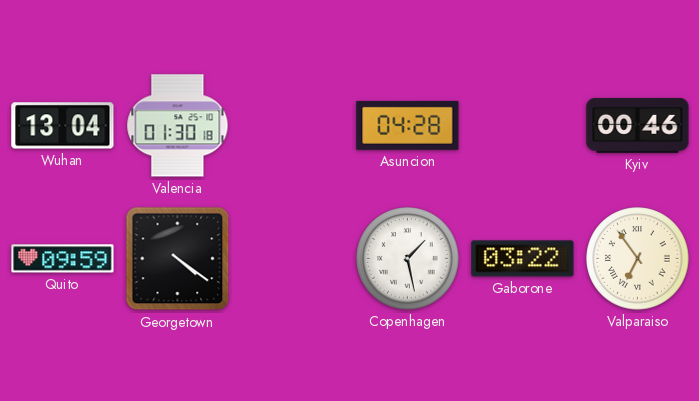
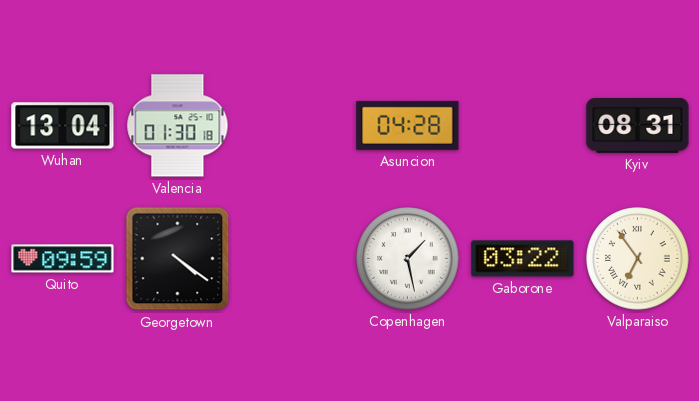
Kyiv: 00:46 -> 08:31 (638, 125)
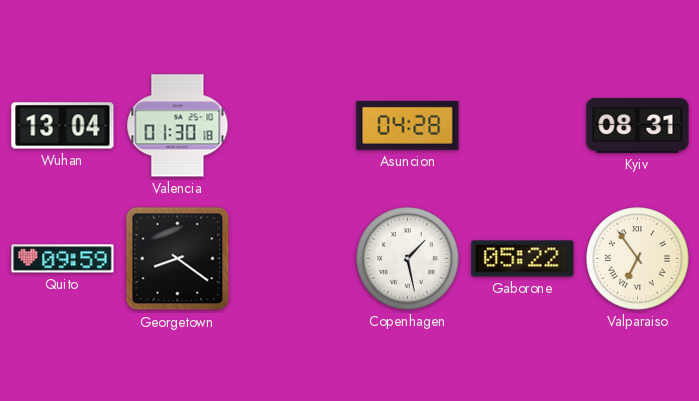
Georgetown: 4:21 -> 8:21 (178, 259)
Gaborone: 03:22 -> 05:22 (523, 259)
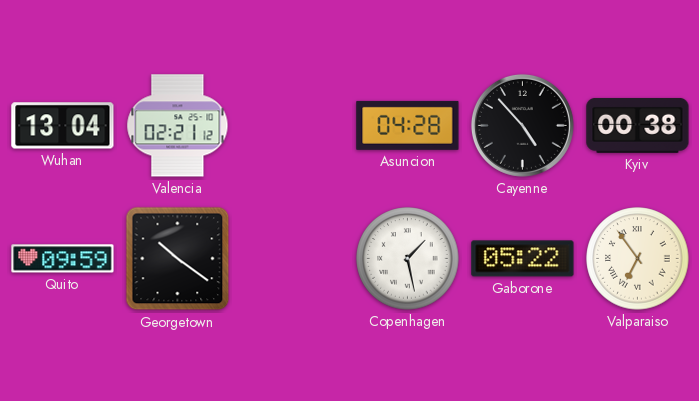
Valencia: 01:30 -> 02:21 (178, 126)
Cayenne: none -> 4:53 (522, 125)
Kyiv: 08:31 -> 00:38 (638, 125)
Georgetown: 8:21 -> 10:21 (178, 259)
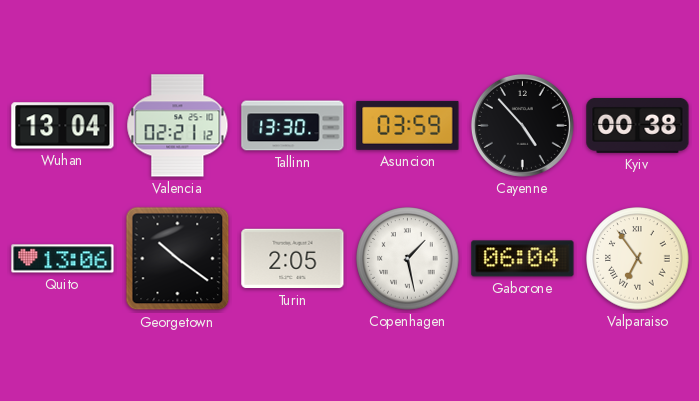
Tallinn: none -> 13:30 (293, 126)
Asuncion: 04:28 -> 03:59 (408, 125)
Quito: 09:59 -> 13:06 (63, 259)
Turin: none -> 2:05 (293, 259)
Gaborone: 05:22 -> 06:04 (523, 259)
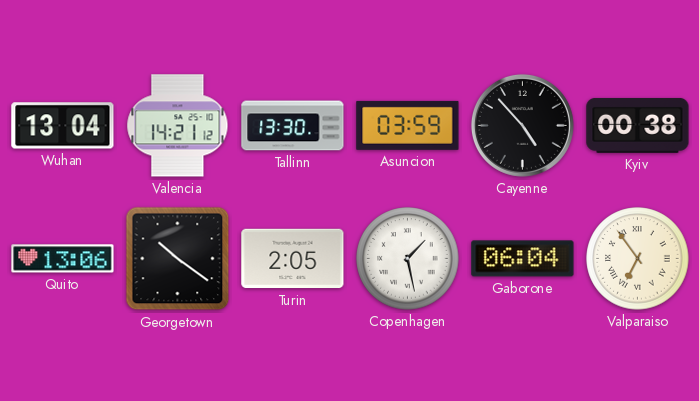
Valencia: 02:21 -> 14:21 (178, 126)
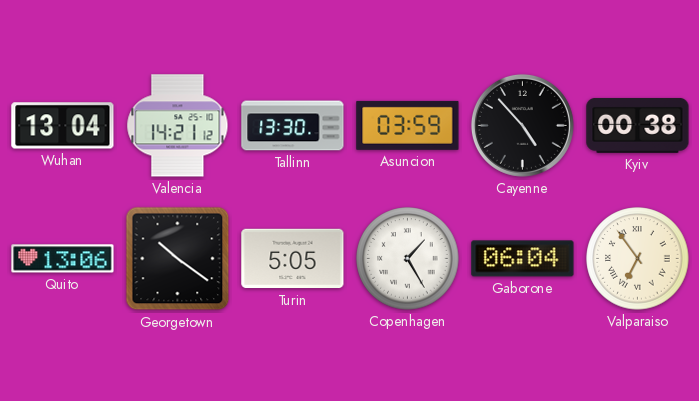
Turin: 2:05 -> 5:05 (293, 259)
Copenhagen: 1:28 -> 1:25 (408, 259)
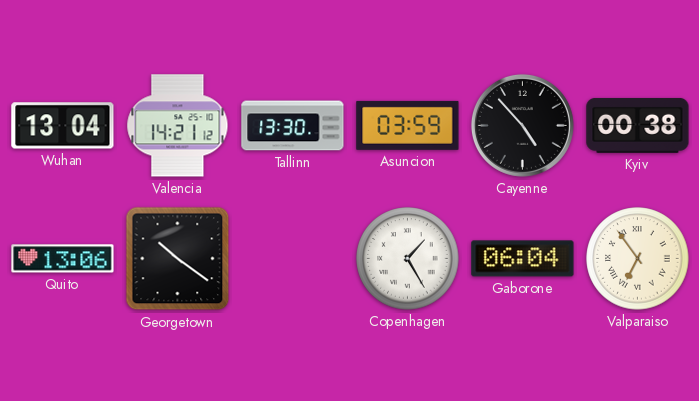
Turin: 5:05 -> none (293, 259)
